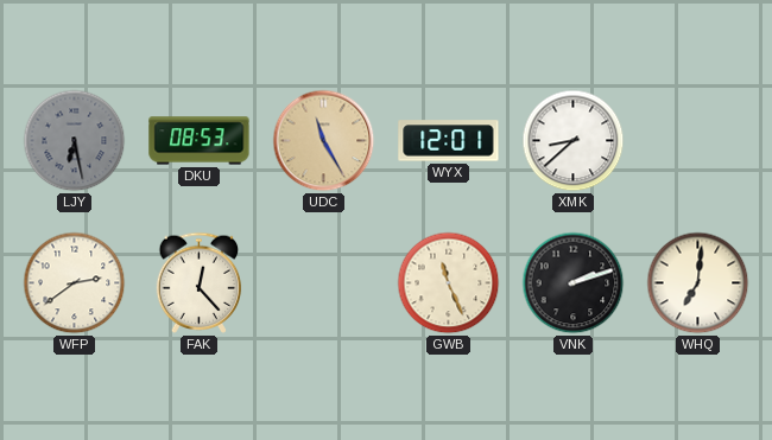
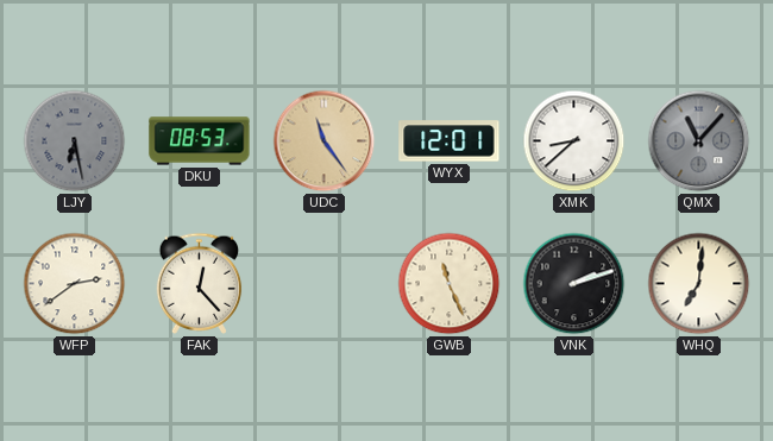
UDC: 11:25 -> 11:24 (325, 141)
QMX: none -> 11:07 (699, 141)
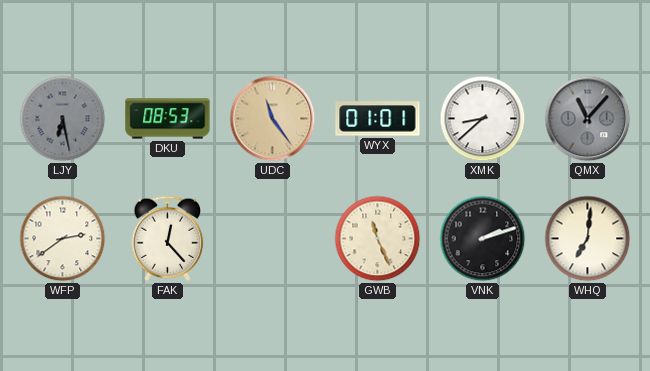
WYX: 12:01 -> 01:01 (378, 119)
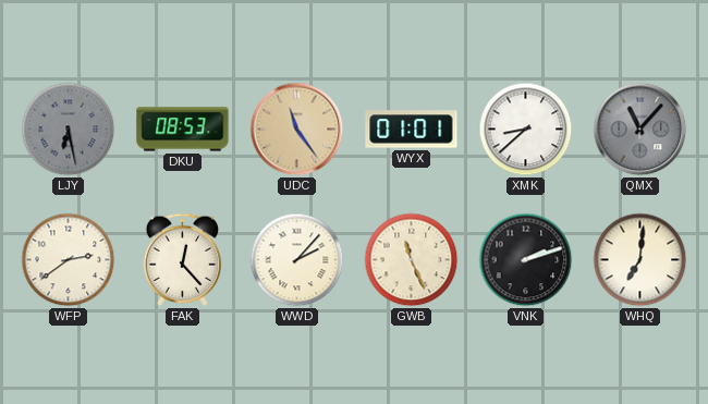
WWD: none -> 2:07 (297, 260)
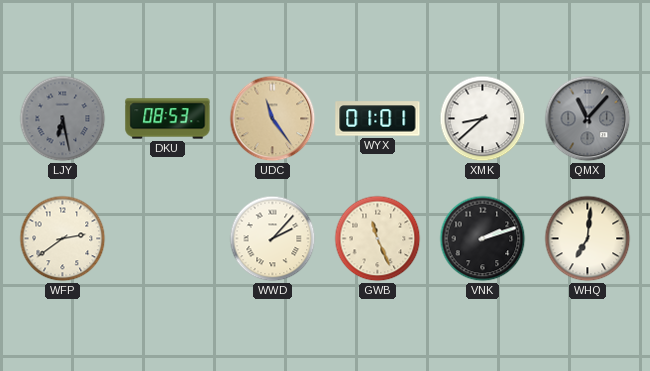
FAK: 12:23 -> none (183, 259)
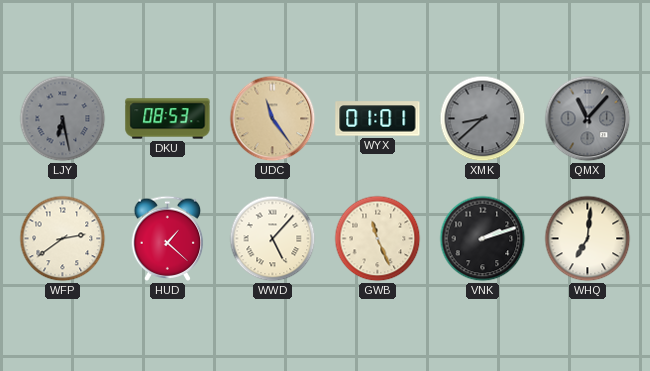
XMK dial: white -> grey (483, 119)
HUD: none -> 1:22 (168, 238)
WWD: 2:07 -> 5:07 (273, 239)
